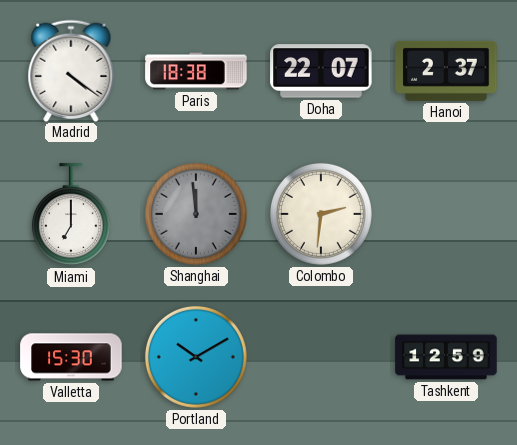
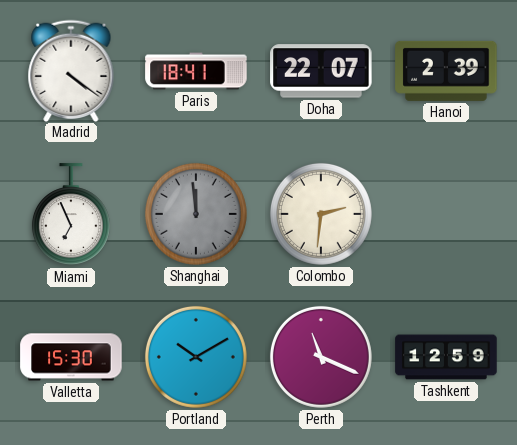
Paris: 18:38 -> 18:41 (196, 71)
Hanoi: 2:37 -> 2:39 (446, 71)
Miami: 7:00 -> 6:56 (71, 215)
Perth: none -> 11:19 (321, 357)
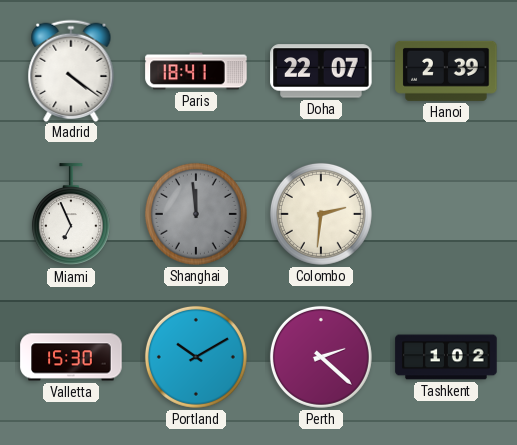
Perth: 11:19 -> 2:22 (321, 357)
Tashkent: 12:59 -> 1:02 (446, 357)
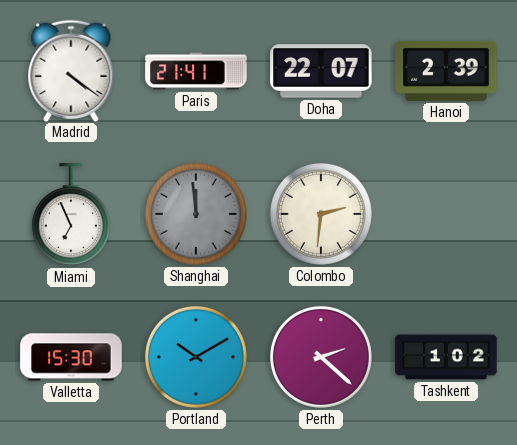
Paris: 18:41 -> 21:41 (196, 71)
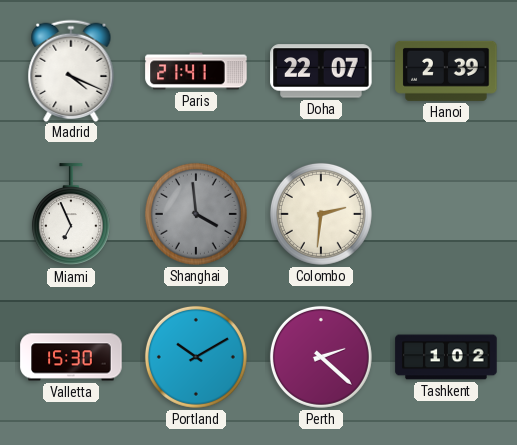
Madrid: 4:21 -> 4:19 (71, 70)
Shanghai: 11:59 -> 3:59 (196, 214)
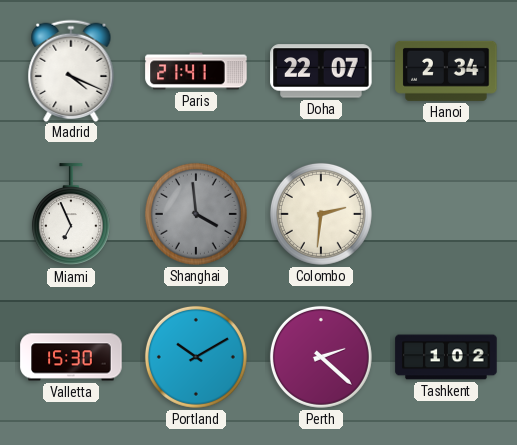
Hanoi: 2:39 -> 2:34 (446, 71)
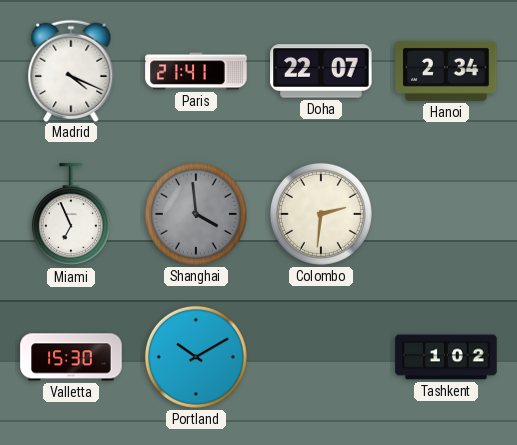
Perth: 2:22 -> none (321, 357)
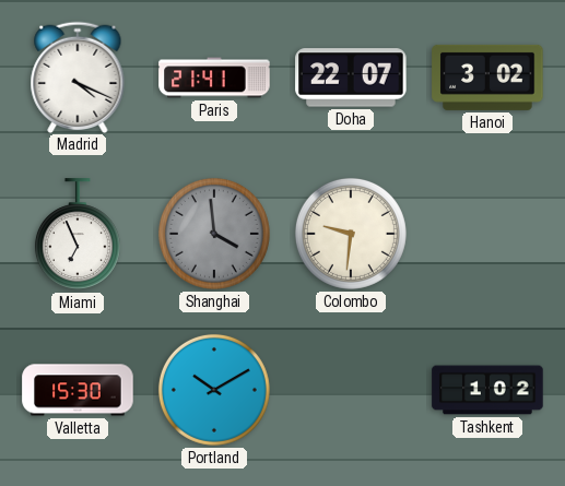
Hanoi: 2:34 -> 3:02 (487, 78)
Colombo: 2:31 -> 9:31 (351, 234)
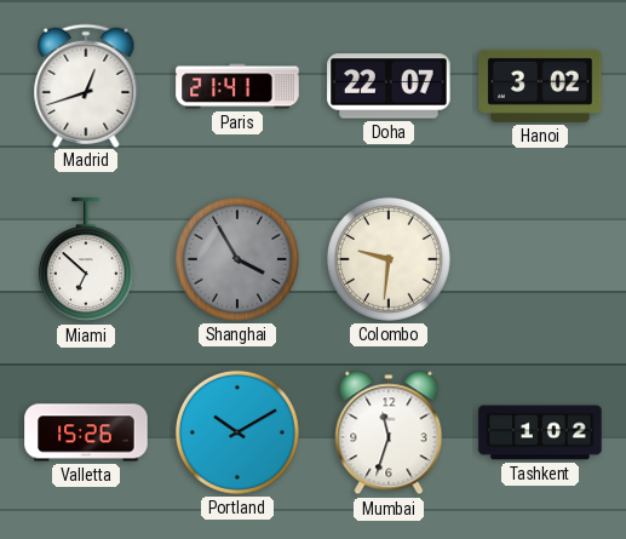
Madrid: 4:19 -> 12:42 (86, 85)
Miami: 6:56 -> 6:52 (86, 260)
Shanghai: 3:59 -> 3:55 (237, 259)
Valletta: 15:30 -> 15:26 (86, 432)
Mumbai: none -> 11:33 (389, 432)
